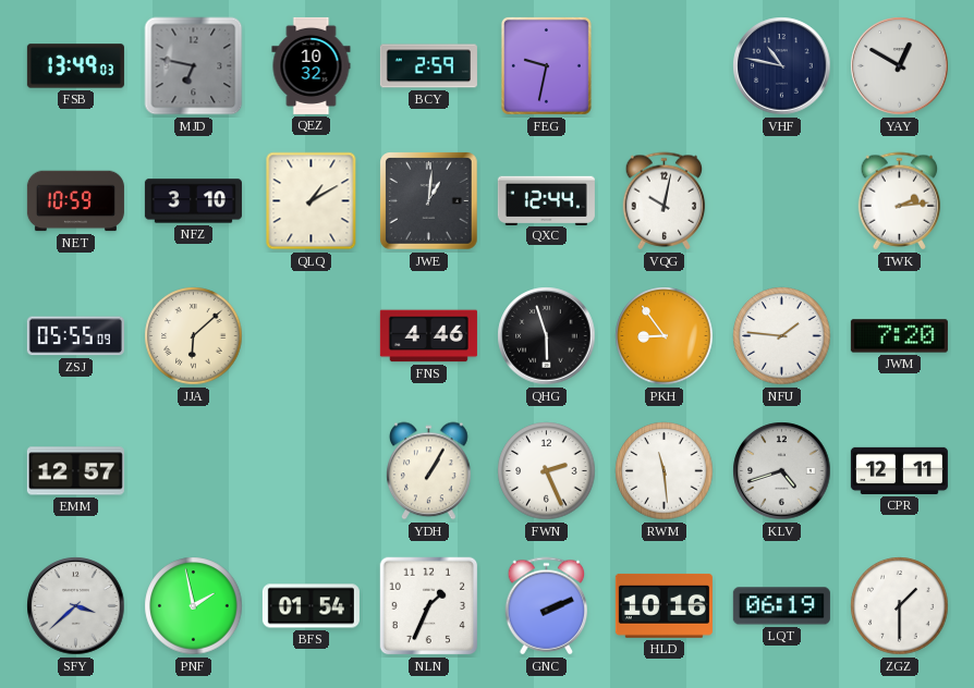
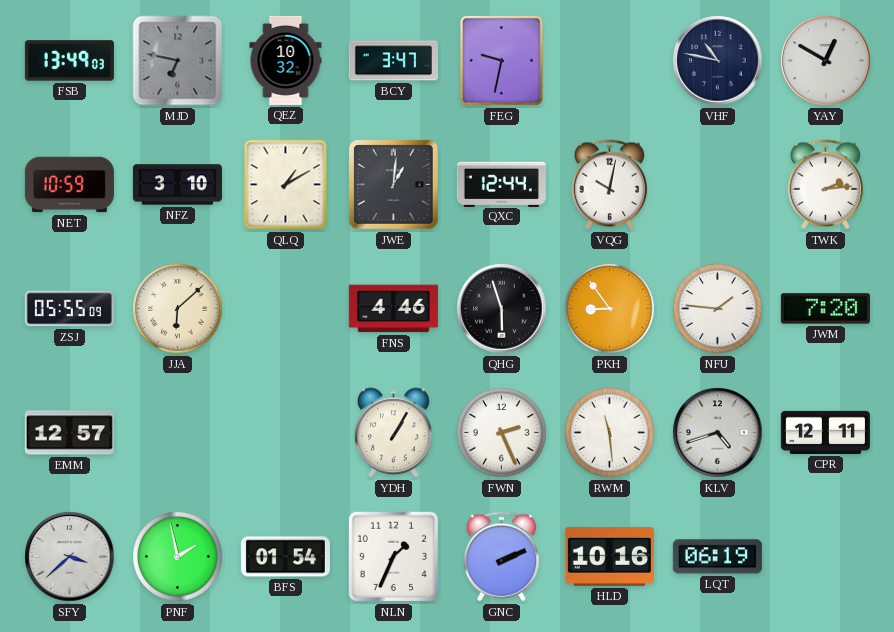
BCY: 2:59 -> 3:47 (393, 61)
ZGZ: 1:30 -> none (900, 606)
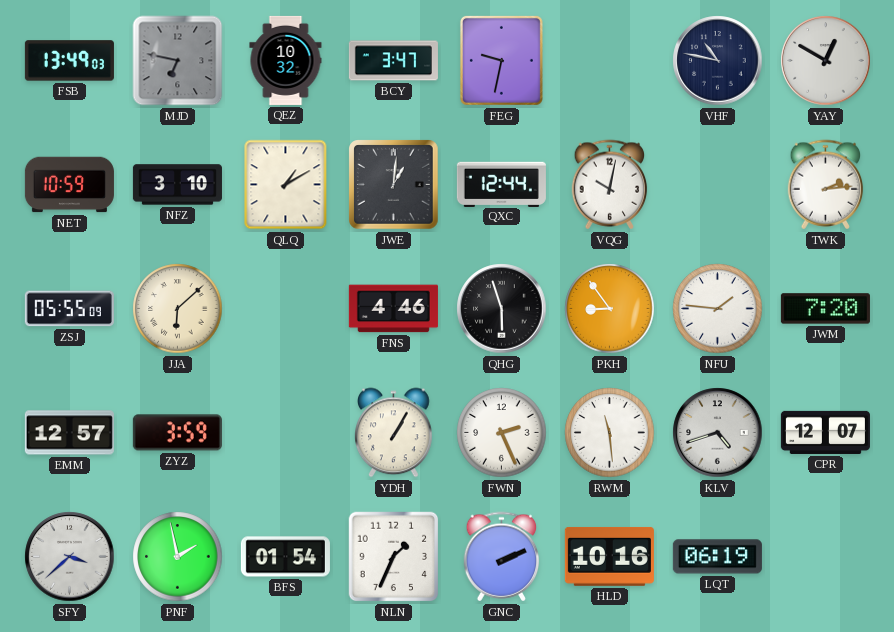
ZYZ: none -> 3:59 (177, 433)
CPR: 12:11 -> 12:07 (825, 432)
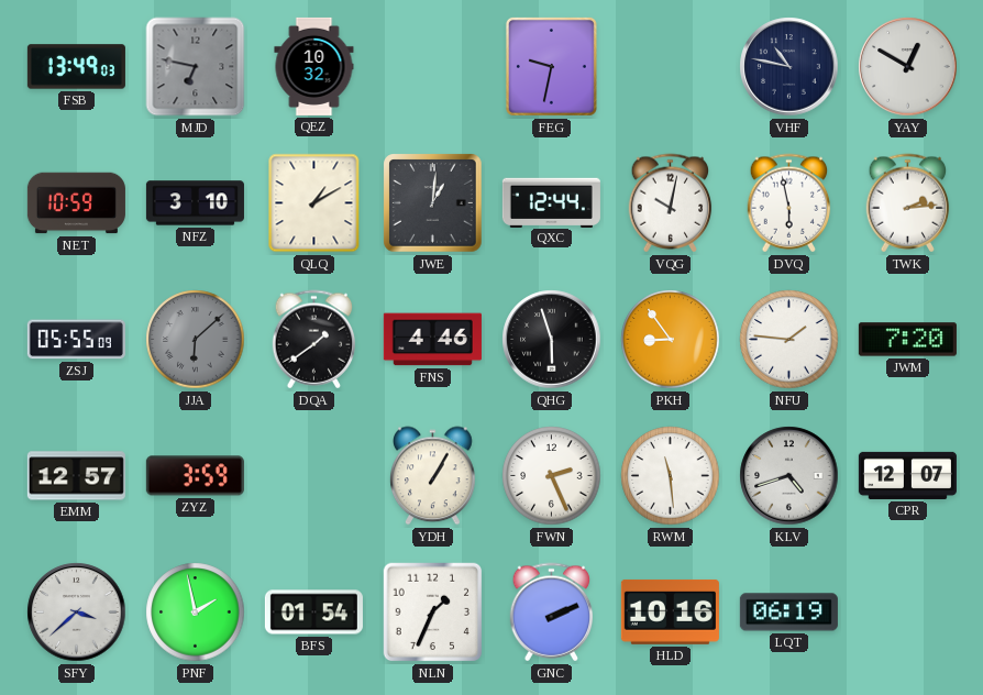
BCY: 3:47 -> none (393, 61)
DVQ: none -> 5:58 (789, 203)
JJA dial: cream -> grey (196, 340)
DQA: none -> 1:39 (314, 340)
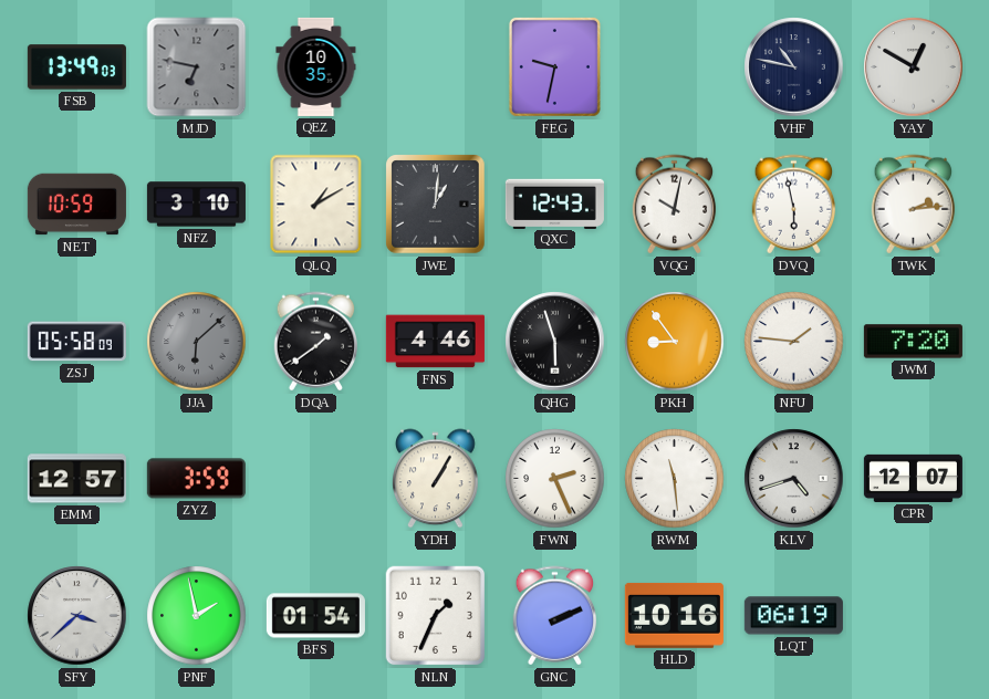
QEZ: 10:32 -> 10:35 (316, 66)
QXC: 12:44 -> 12:43 (554, 204)
ZSJ: 05:55 -> 05:58 (76, 342)
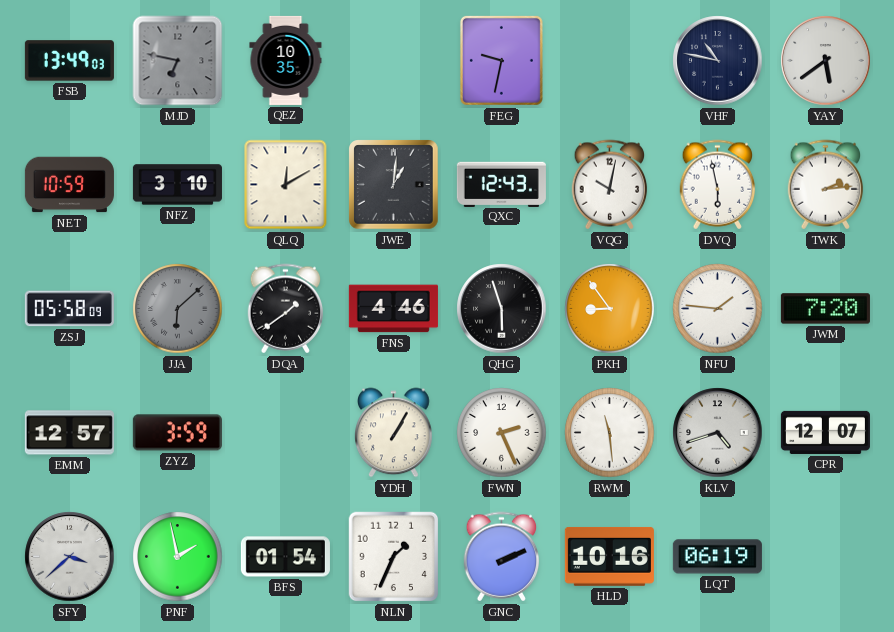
YAY: 12:50 -> 5:39 (826, 61)
QLQ: 1:10 -> 12:10 (286, 185)
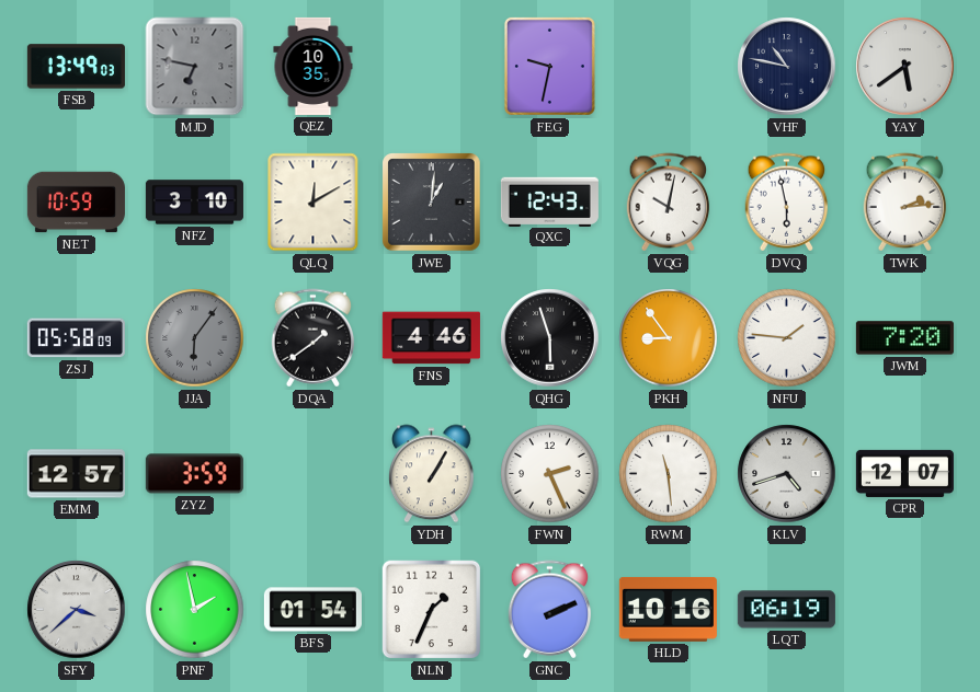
JJA: 6:08 -> 6:06 (195, 338)
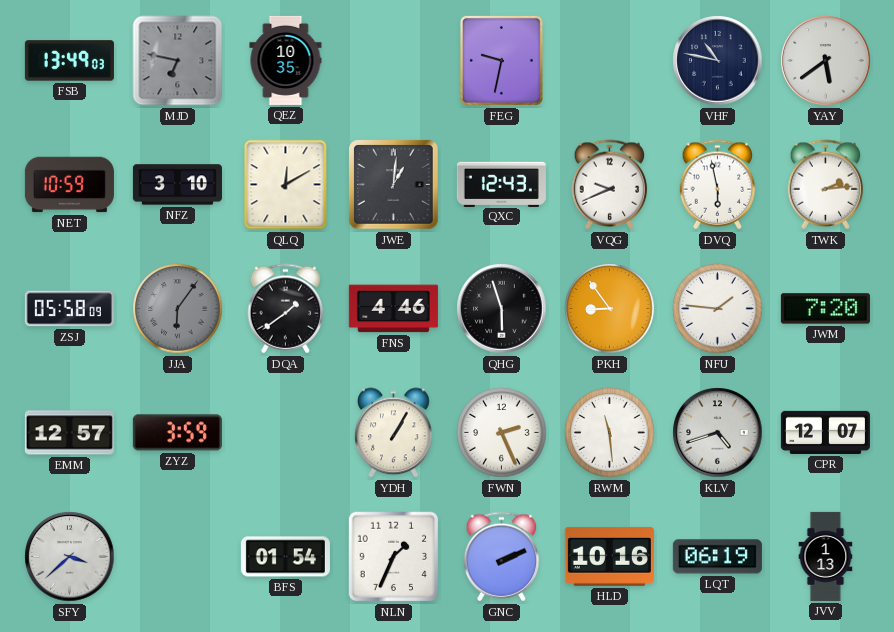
VQG: 10:02 -> 9:41 (610, 185)
PNF: 1:58 -> none (195, 610)
JVV: none -> 1:13 (826, 556)
